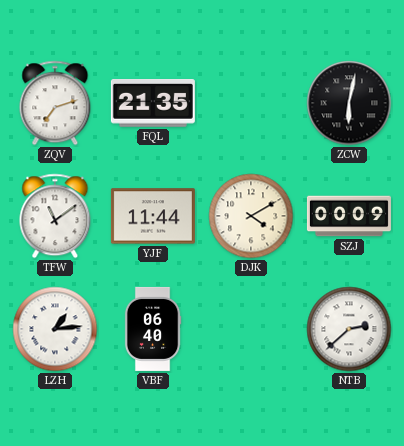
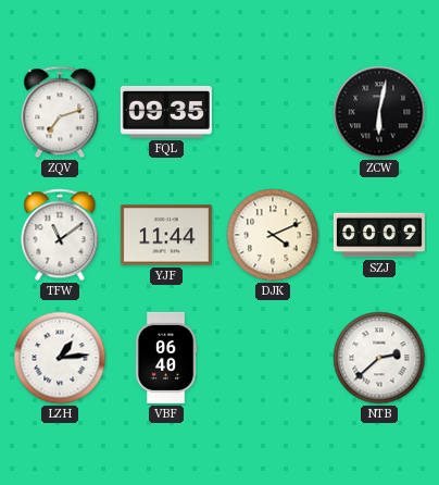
FQL: 21:35 -> 09:35 (166, 113)
DJK: 4:10 -> 4:11 (273, 235)
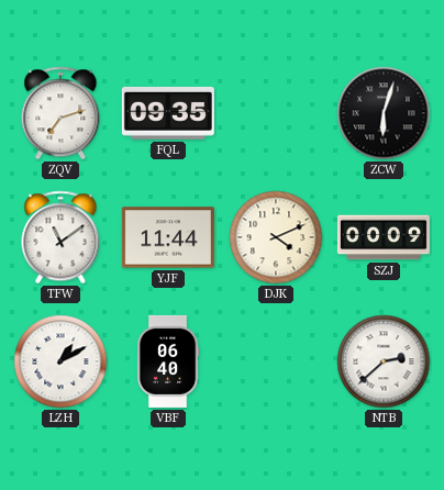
ZCW: 6:02 -> 6:03 (384, 113)
LZH: 1:14 -> 1:10 (60, 361)
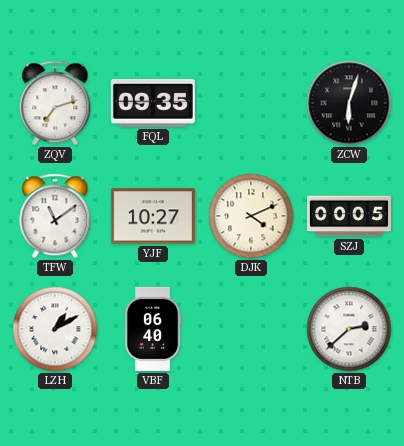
YJF: 11:44 -> 10:27 (153, 216)
SZJ: 00:09 -> 00:05 (349, 216)
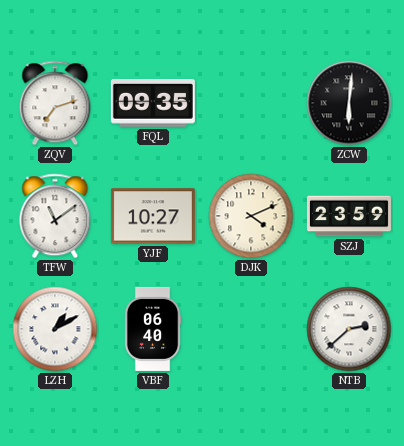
ZCW: 6:03 -> 6:01 (349, 103)
SZJ: 00:05 -> 23:59 (349, 216)
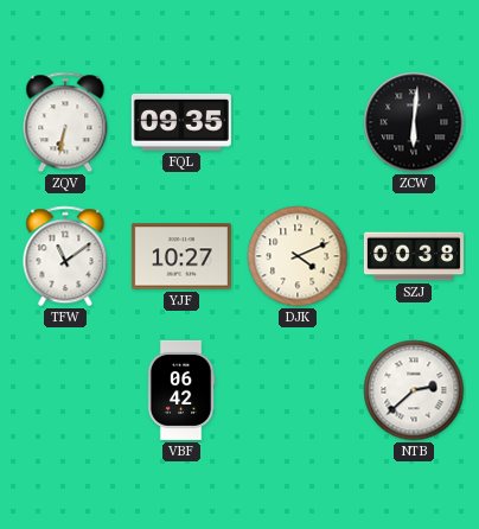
ZQV: 7:12 -> 6:32 (65, 122)
SZJ: 23:59 -> 00:38 (414, 256)
LZH: 1:10 -> none (55, 329)
VBF: 06:40 -> 06:42 (181, 390)
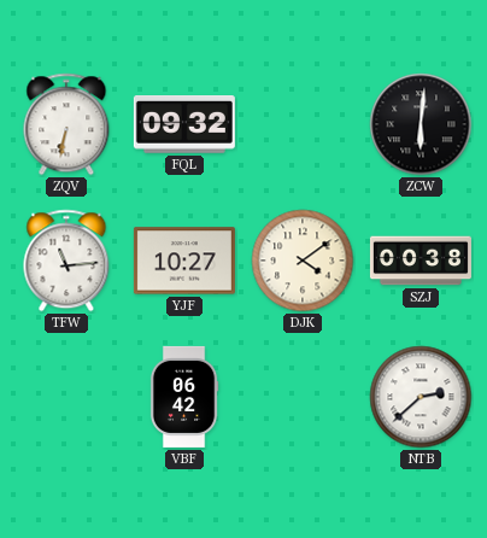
FQL: 09:35 -> 09:32 (184, 125)
TFW: 11:09 -> 11:14 (66, 261)
DJK: 4:11 -> 4:09 (303, 261)
